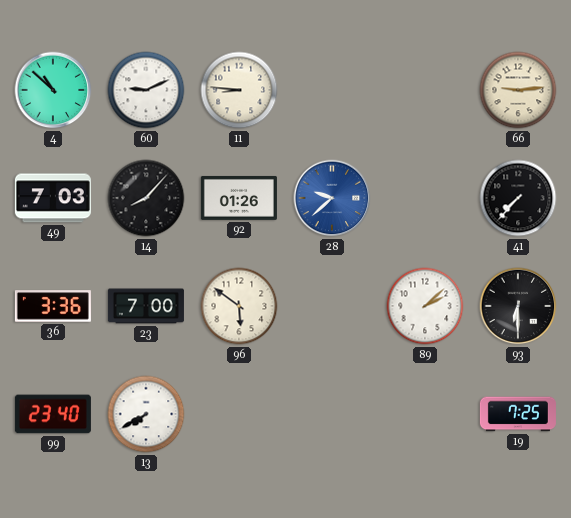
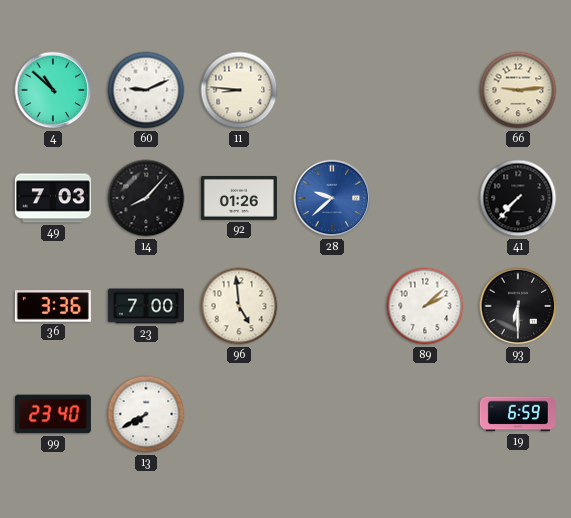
96: 5:51 -> 4:59 (239, 306)
19: 7:25 -> 6:59 (518, 414)
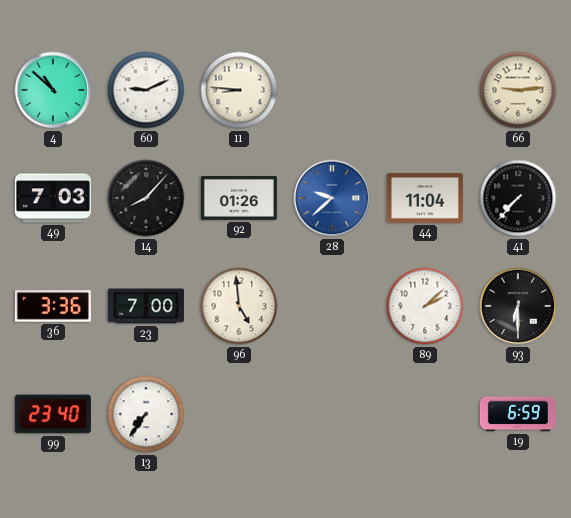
44: none -> 11:04 (425, 198)
13: 7:40 -> 7:36 (146, 414)
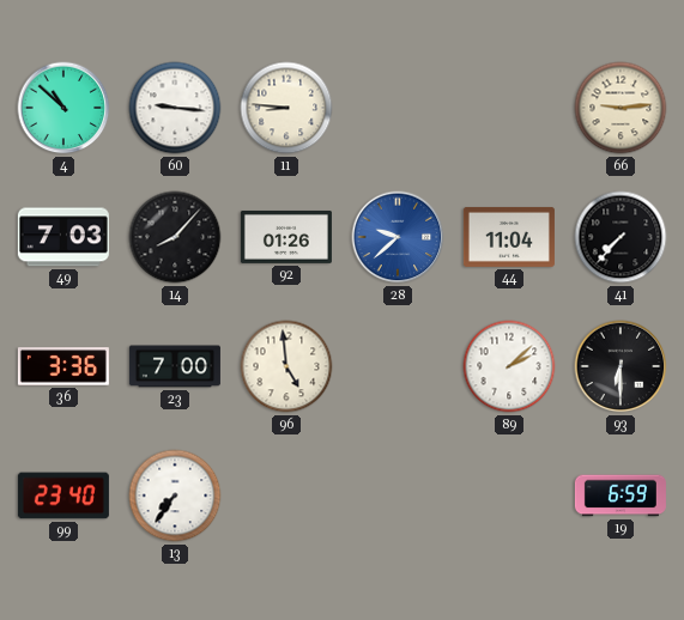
60: 9:11 -> 9:16 (175, 108)
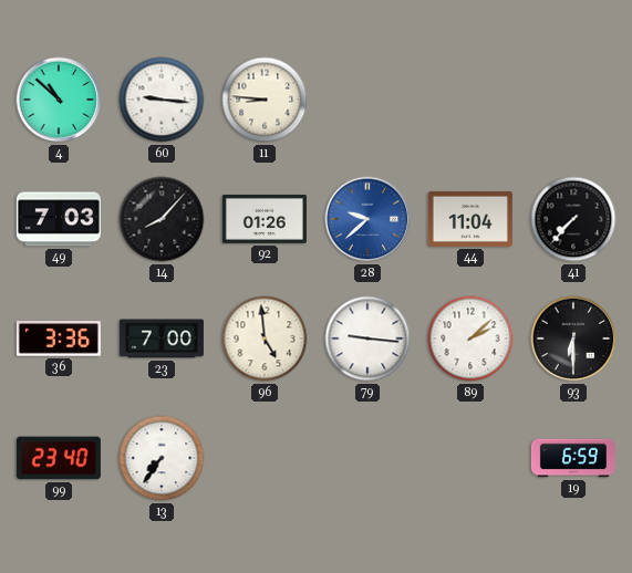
66: 9:14 -> none (621, 108)
79: none -> 9:16 (367, 338)
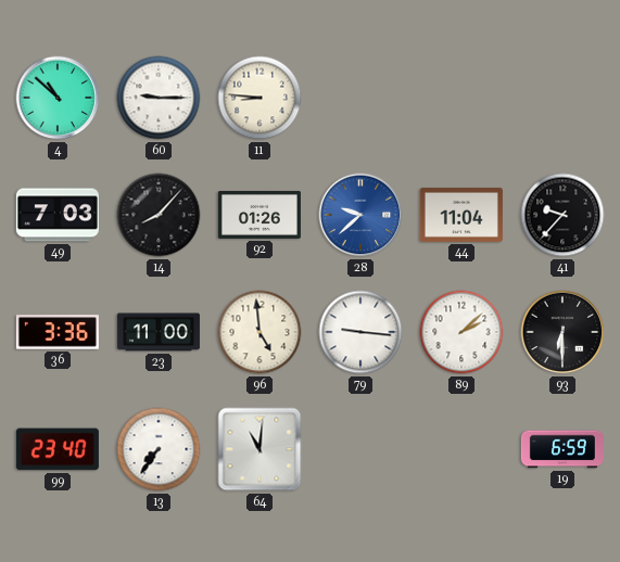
60: 9:16 -> 9:15 (159, 98)
41: 7:37 -> 9:37 (562, 215)
23: 7:00 -> 11:00 (159, 332)
64: none -> 11:01 (260, 449)
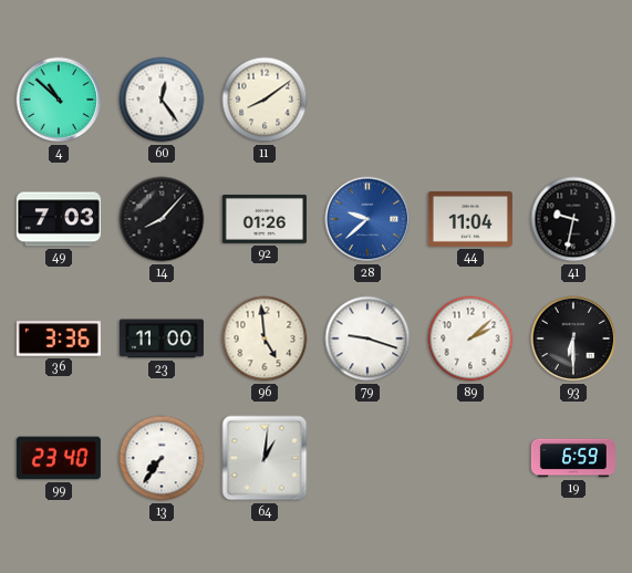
60: 9:15 -> 12:24 (162, 100)
11: 8:46 -> 8:09 (265, 100)
41: 9:37 -> 9:32 (573, 219)
79: 9:16 -> 9:18 (367, 338)
64: 11:01 -> 1:01 (265, 458)
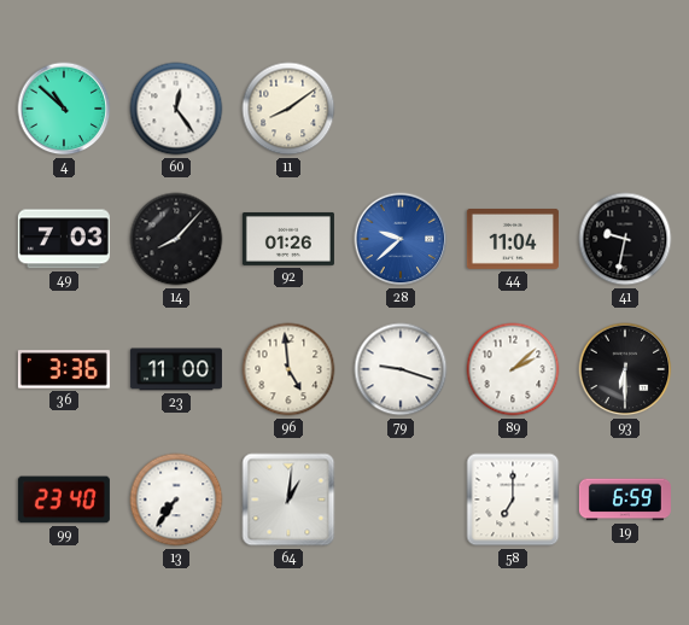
58: none -> 7:00 (513, 500)
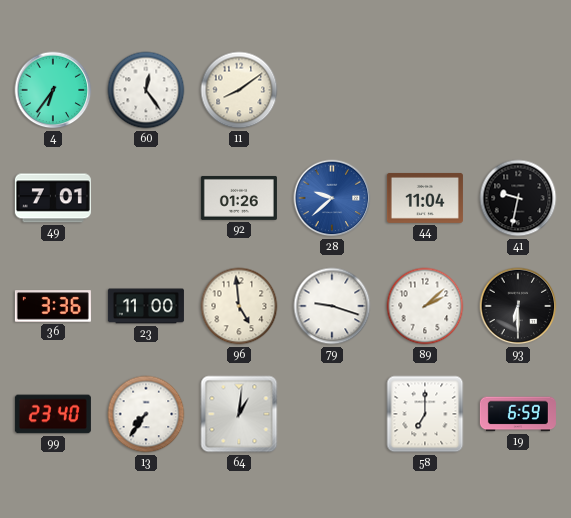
4: 10:52 -> 6:36 (53, 90)
49: 7:03 -> 7:01 (53, 198)
14: 8:07 -> none (176, 239)
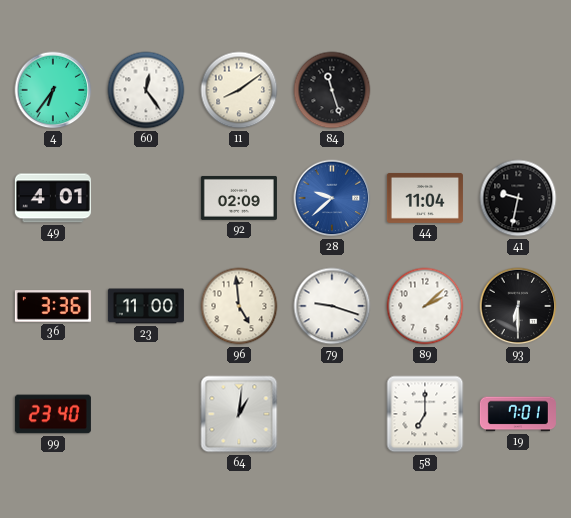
84: none -> 11:27 (332, 90)
49: 7:01 -> 4:01 (53, 198)
92: 01:26 -> 02:09 (239, 198)
13: 7:36 -> none (146, 414)
19: 6:59 -> 7:01 (518, 414)
